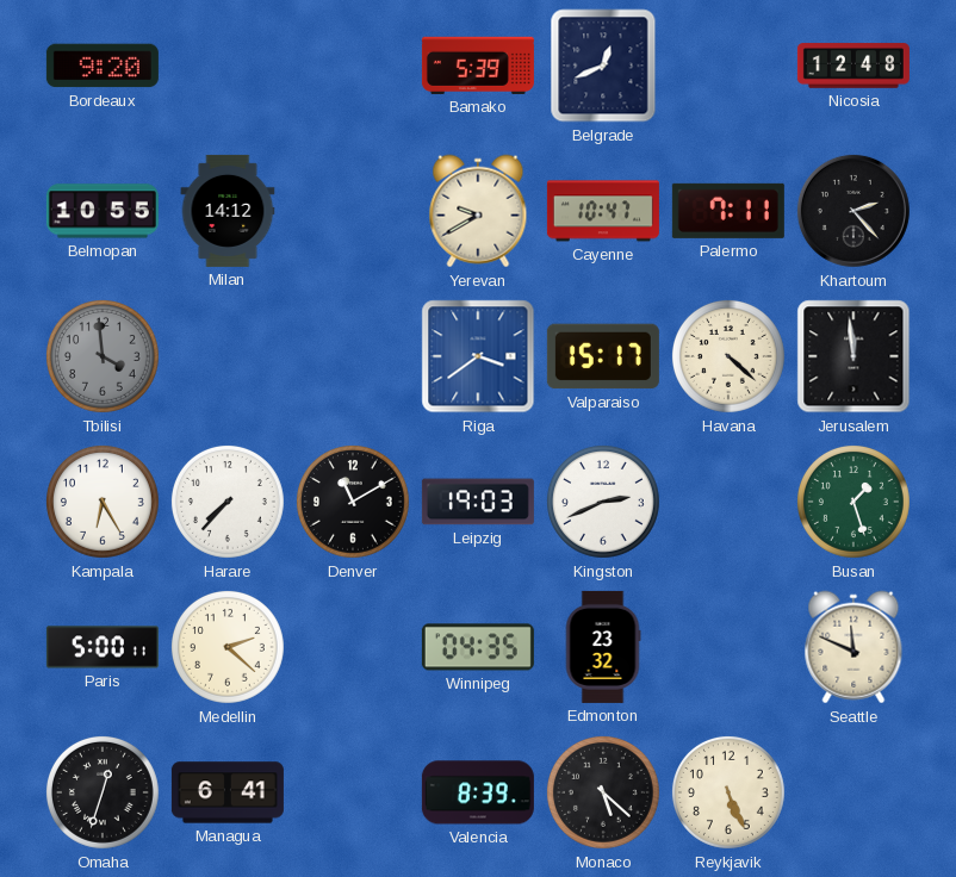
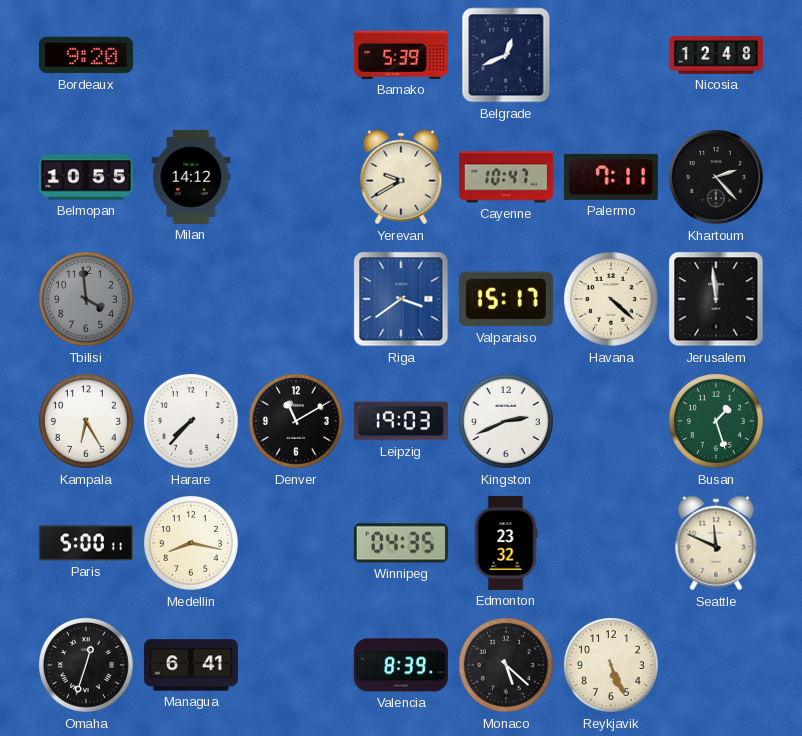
Medellin: 2:22 -> 8:17 (191, 543)
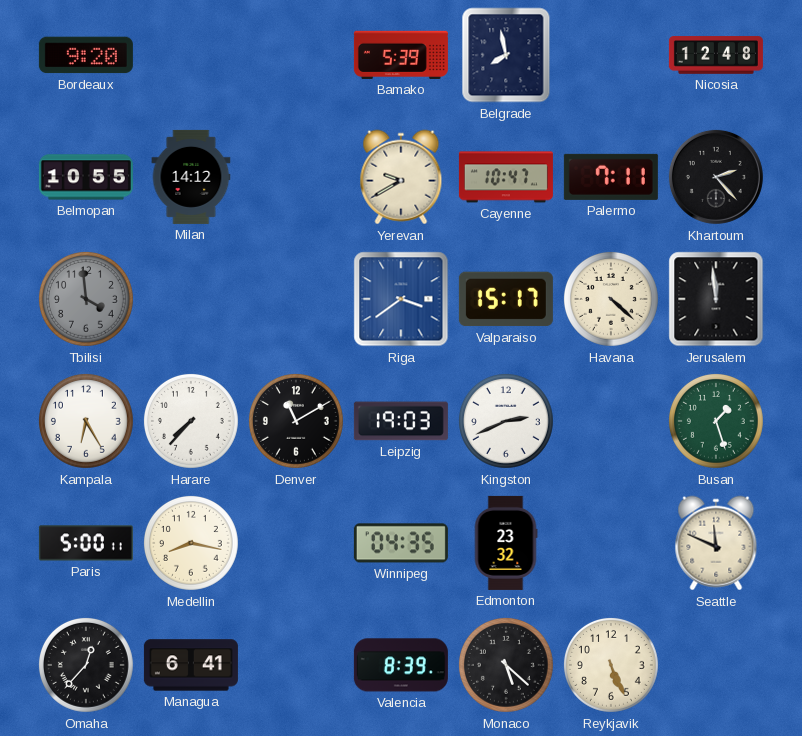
Belgrade: 12:41 -> 7:58 (506, 55)
Omaha: 12:33 -> 12:37 (86, 665)
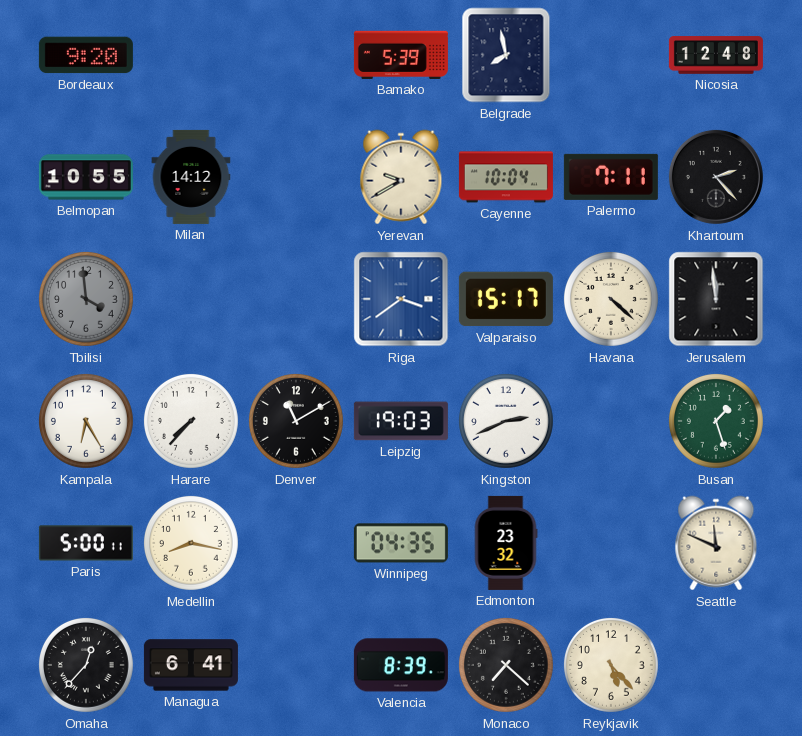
Cayenne: 10:47 -> 10:04 (506, 177)
Monaco: 5:22 -> 7:22 (506, 665)
Reykjavik: 5:26 -> 5:23 (611, 665)
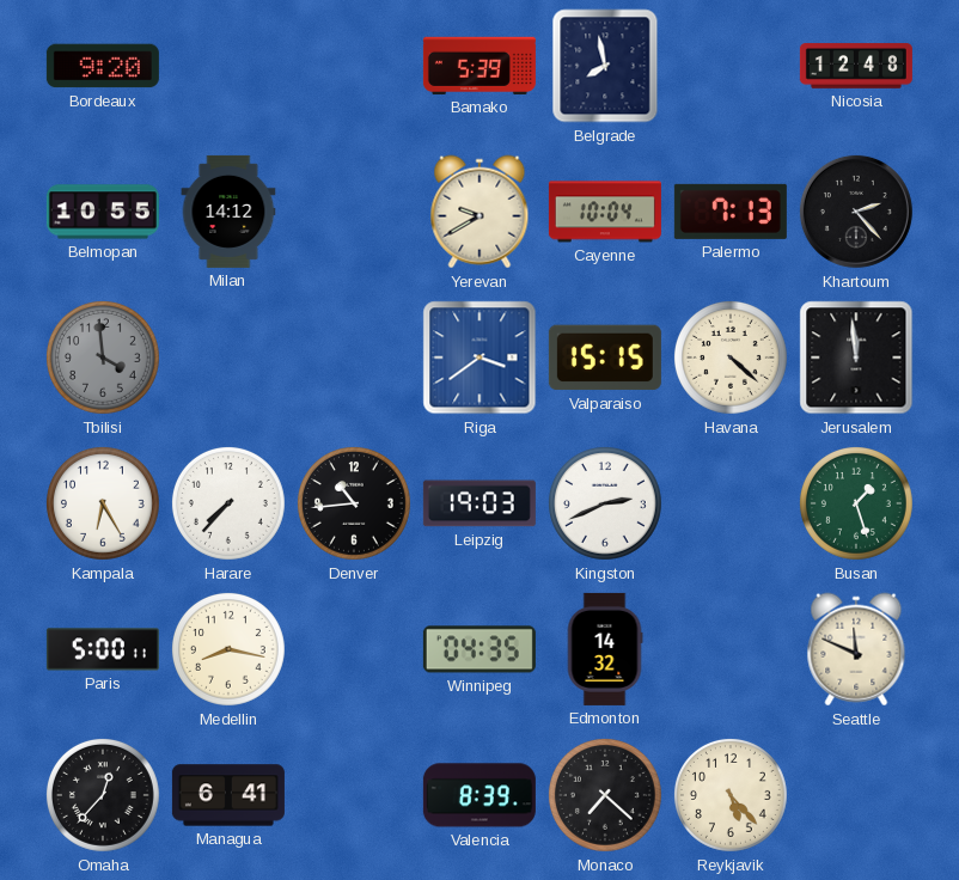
Palermo: 7:11 -> 7:13 (731, 212)
Valparaiso: 15:17 -> 15:15 (605, 357)
Denver: 11:10 -> 10:44 (354, 503)
Edmonton: 23:32 -> 14:32 (605, 649)
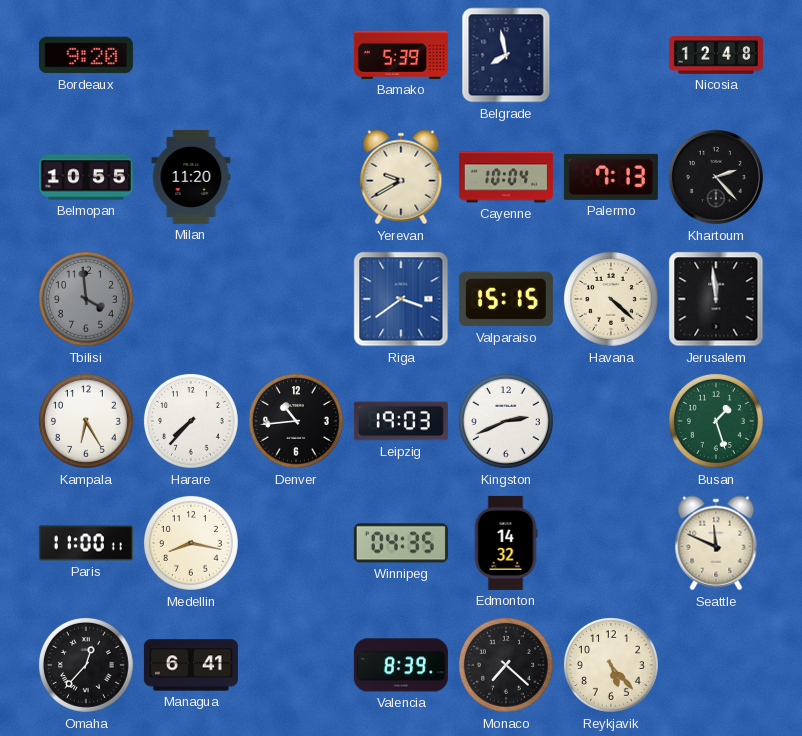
Milan: 14:12 -> 11:20 (191, 177)
Paris: 5:00 -> 11:00 (86, 543)
